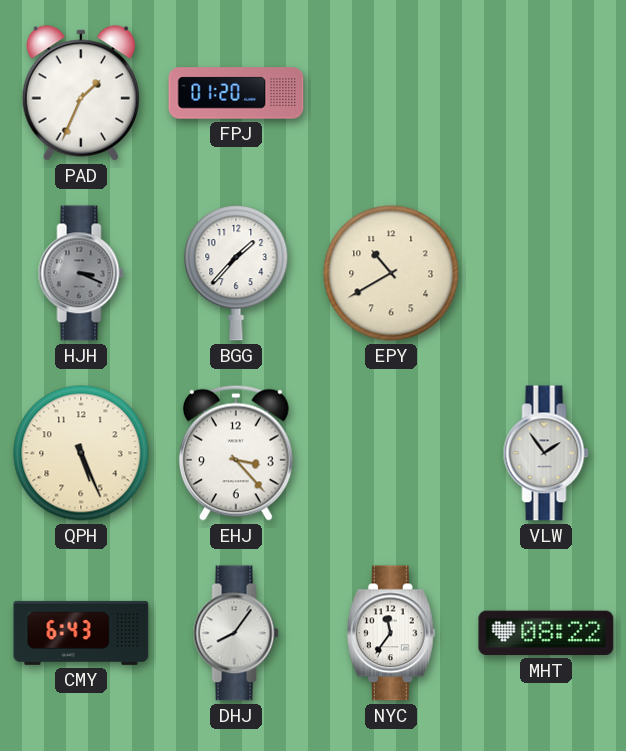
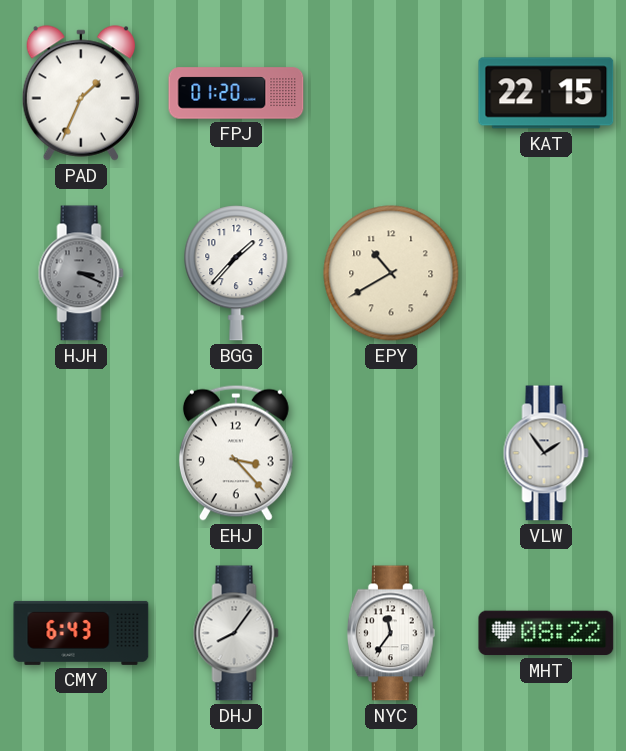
KAT: none -> 22:15 (546, 93)
QPH: 5:26 -> none (81, 453)
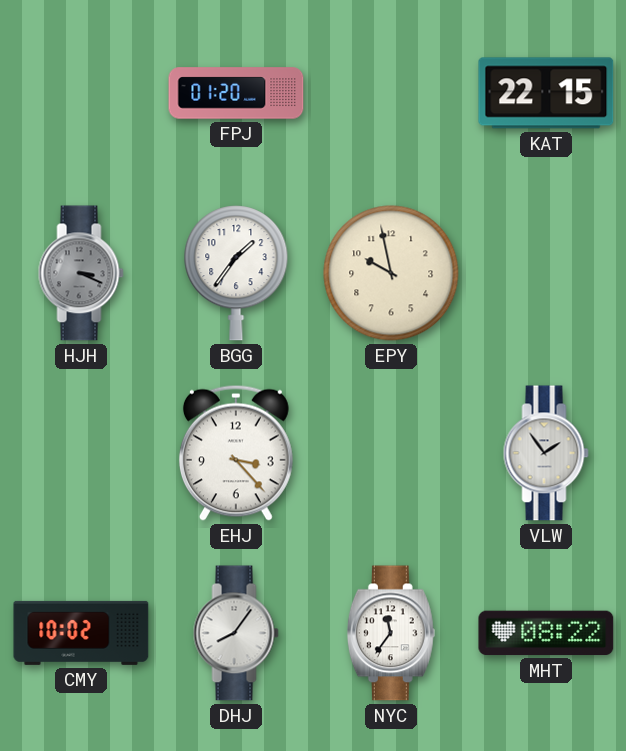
PAD: 1:34 -> none (81, 93)
BGG: 1:37 -> 1:36 (236, 273)
EPY: 10:40 -> 9:58 (391, 273)
CMY: 6:43 -> 10:02 (81, 633)
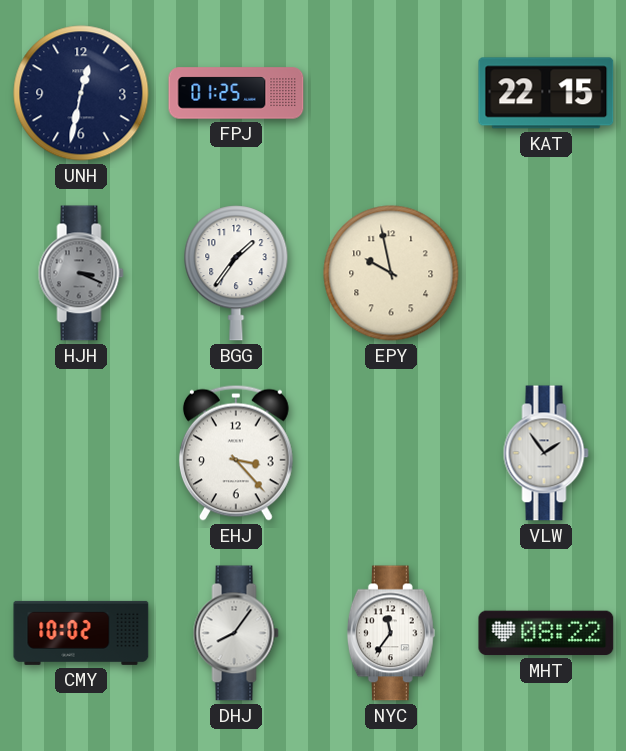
UNH: none -> 12:32 (81, 93)
FPJ: 01:20 -> 01:25 (236, 93)
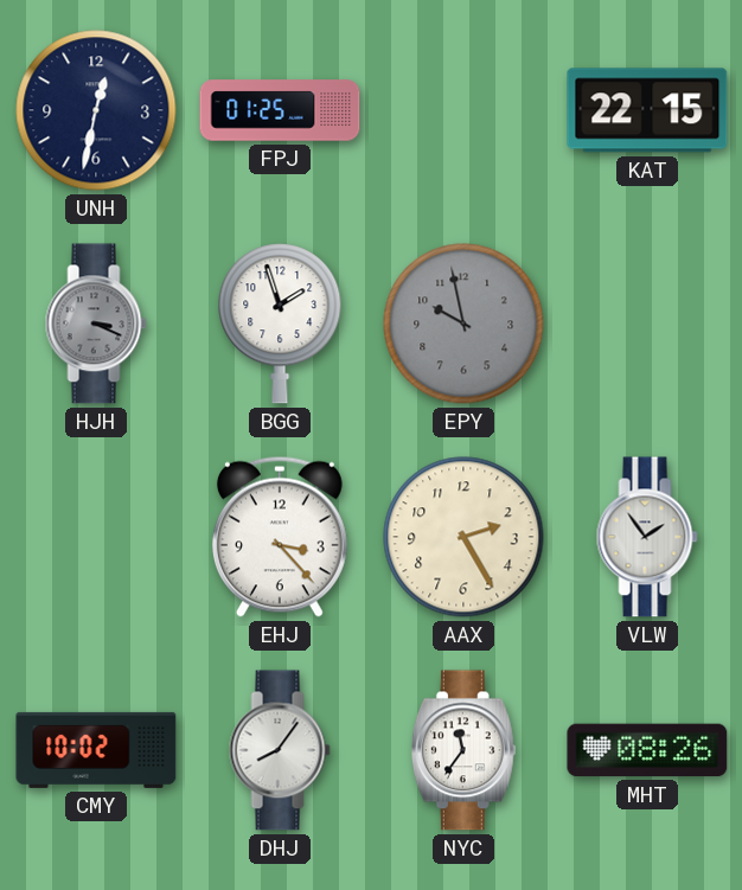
BGG: 1:36 -> 1:57 (280, 324)
EPY dial: cream -> grey (463, 324)
AAX: none -> 2:25 (463, 537)
MHT: 08:22 -> 08:26 (647, 750)
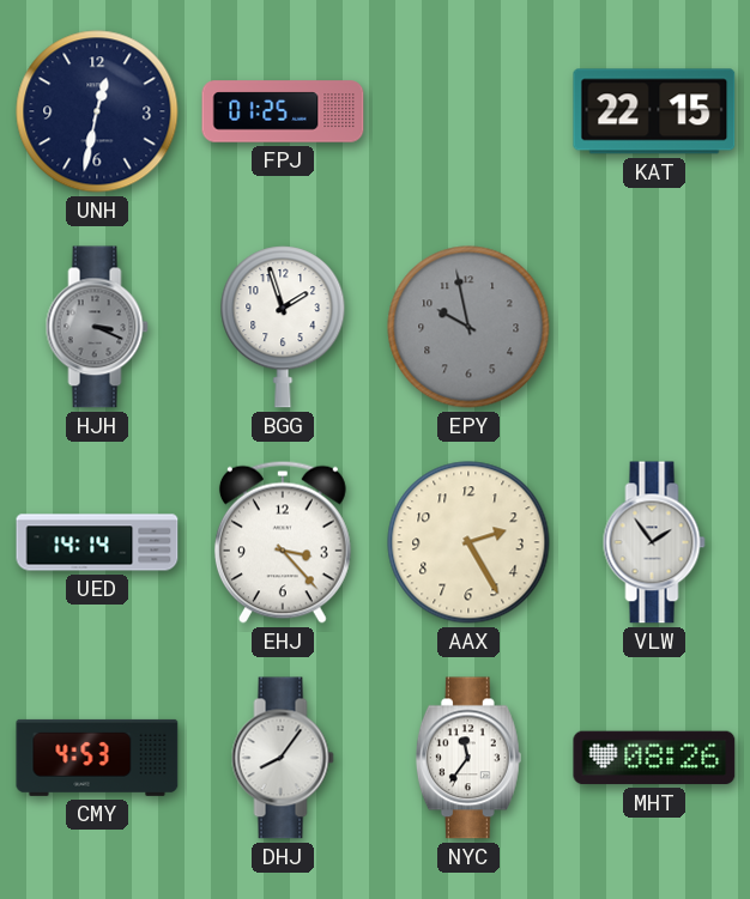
UED: none -> 14:14 (97, 542)
CMY: 10:02 -> 4:53 (97, 758)
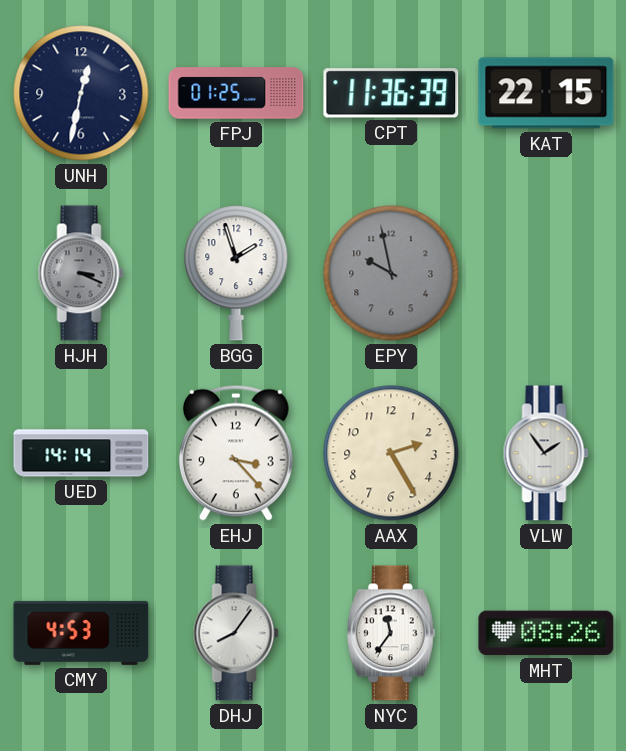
CPT: none -> 11:36 (391, 93)
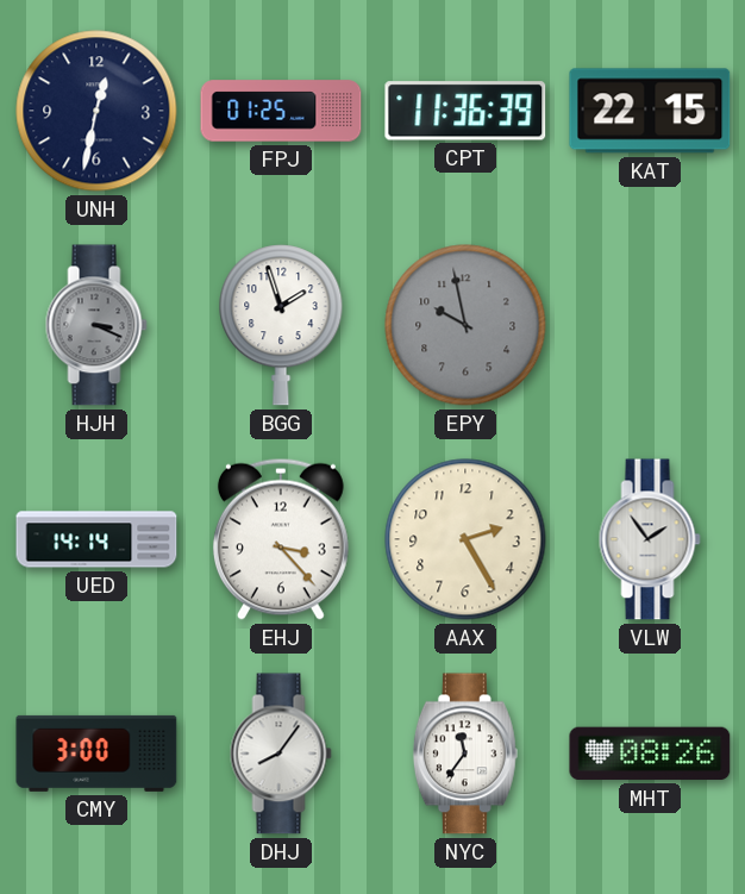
CMY: 4:53 -> 3:00 (96, 754)
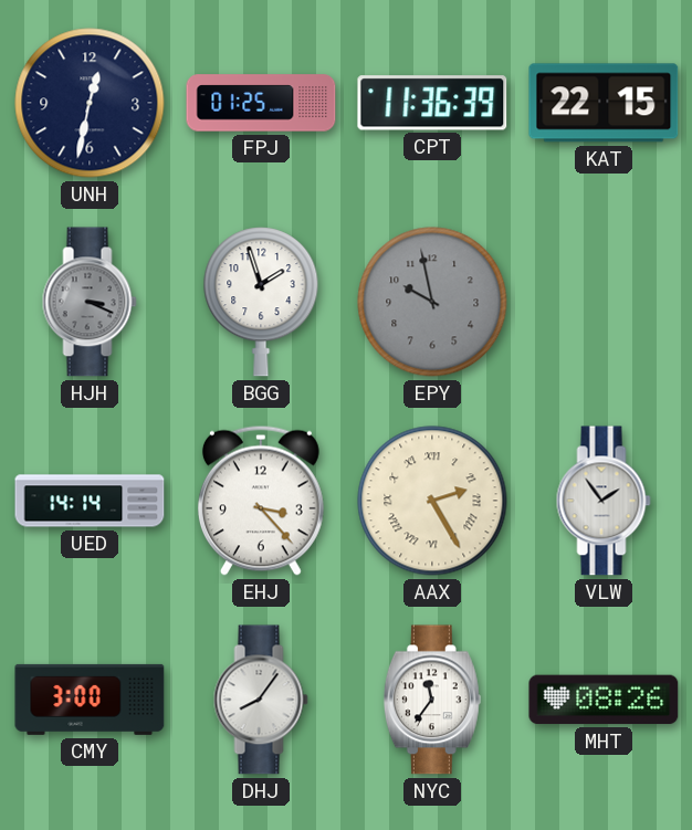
AAX numerals: Arabic -> Roman (432, 501)
